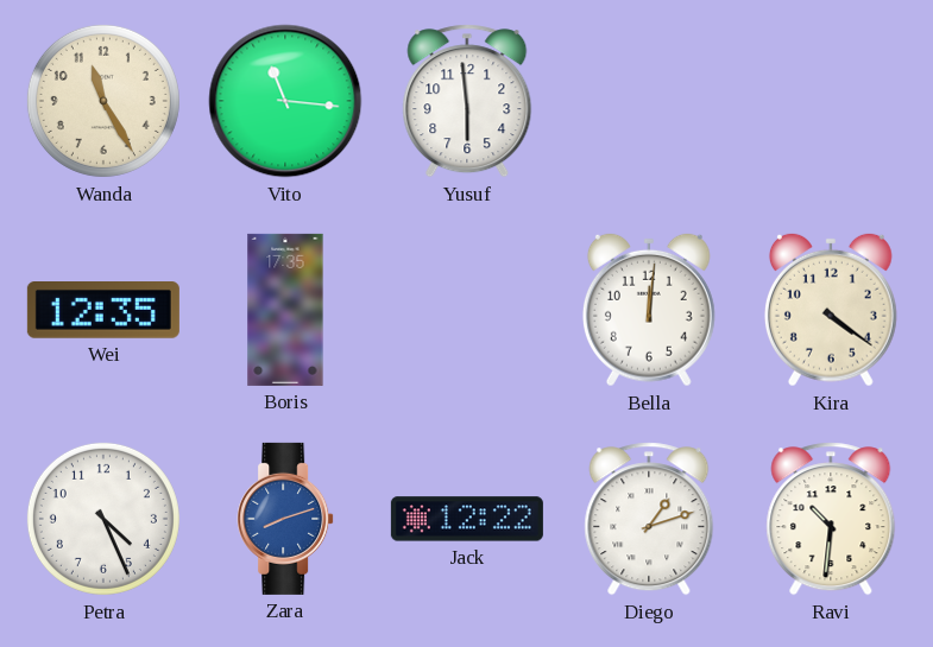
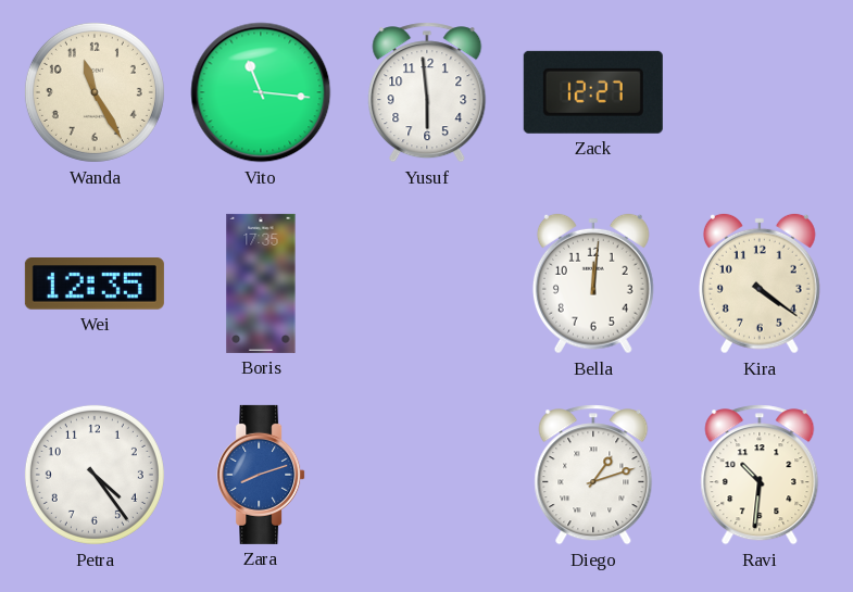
Zack: none -> 12:27 (593, 92)
Petra: 4:26 -> 4:24 (95, 475)
Jack: 12:22 -> none (467, 519)
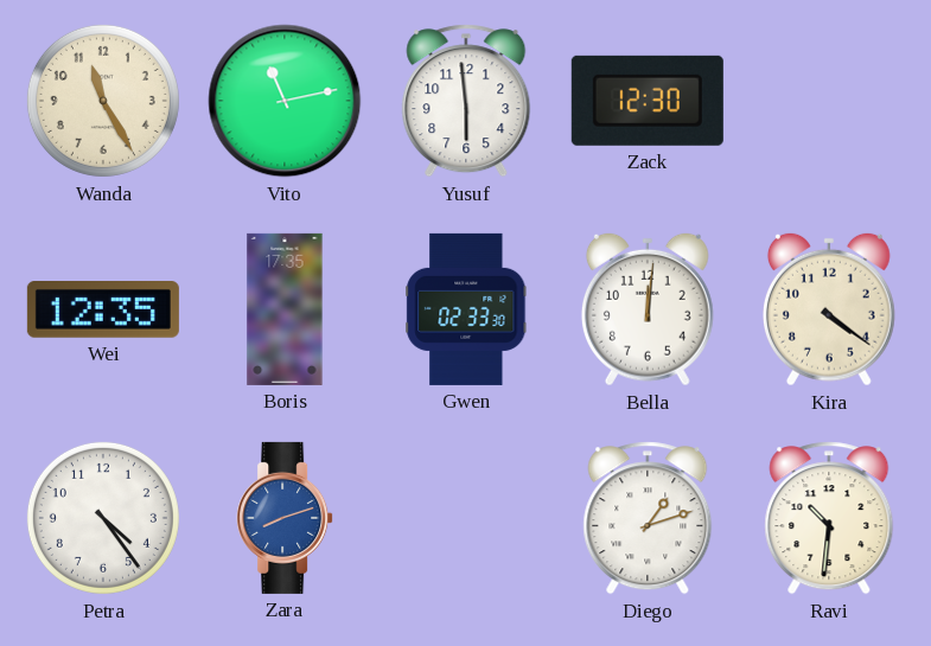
Vito: 11:16 -> 11:13 (285, 101)
Zack: 12:27 -> 12:30 (648, 101)
Gwen: none -> 02:33 (466, 309)
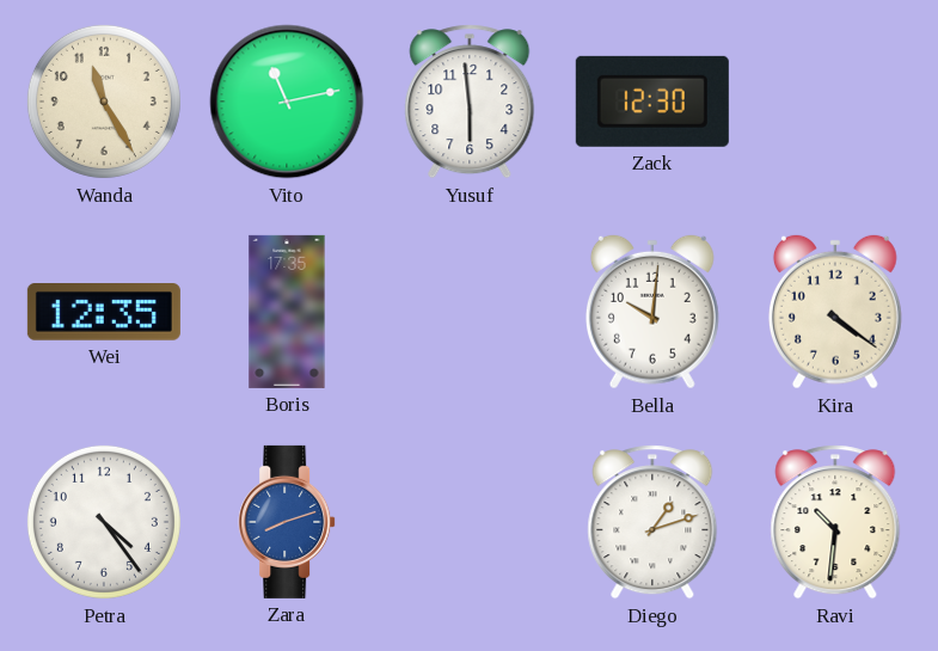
Gwen: 02:33 -> none (466, 309)
Bella: 12:01 -> 10:01 (652, 312)
